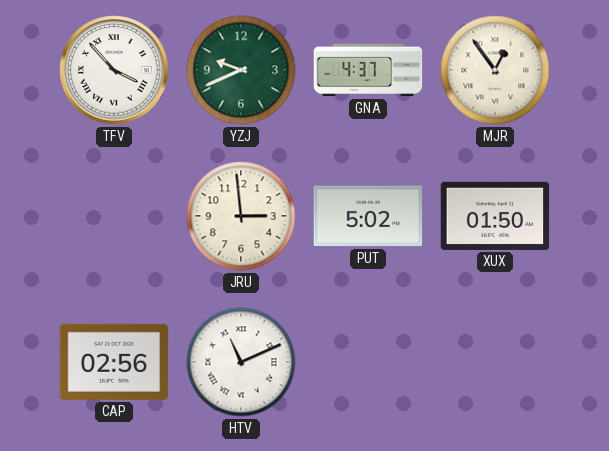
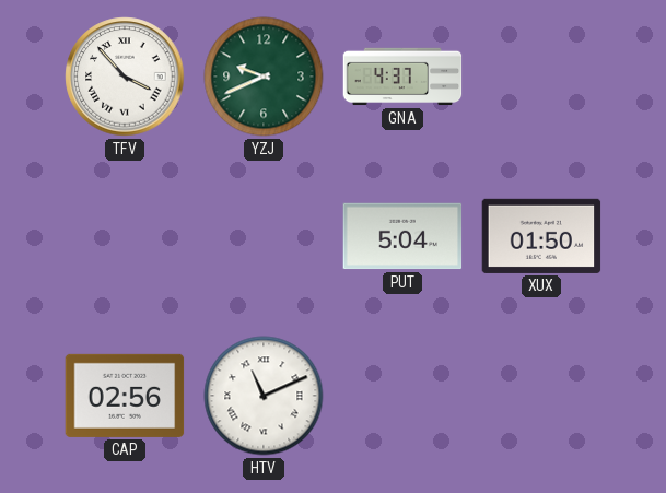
MJR: 12:54 -> none (495, 70)
JRU: 2:59 -> none (241, 216)
PUT: 5:02 -> 5:04 (402, 236)
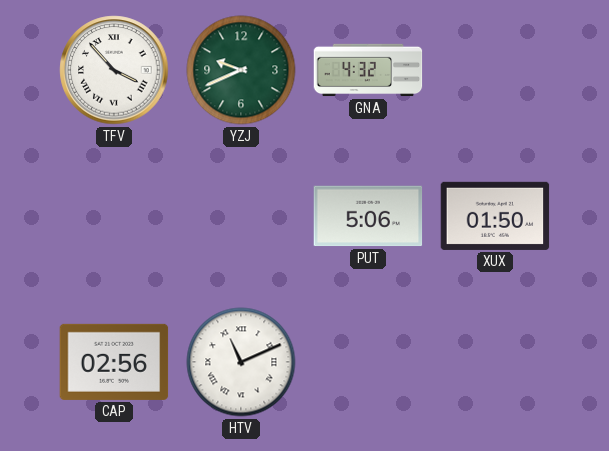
GNA: 4:37 -> 4:32 (368, 70)
PUT: 5:04 -> 5:06 (368, 216)
